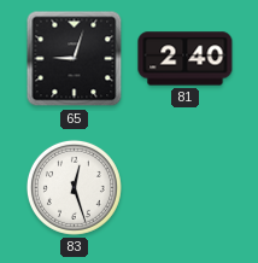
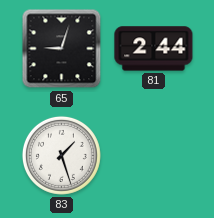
81: 2:40 -> 2:44 (154, 49)
83: 12:27 -> 1:27 (61, 155)
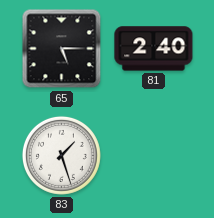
65: 9:03 -> 5:15 (62, 49)
81: 2:44 -> 2:40 (154, 49)
